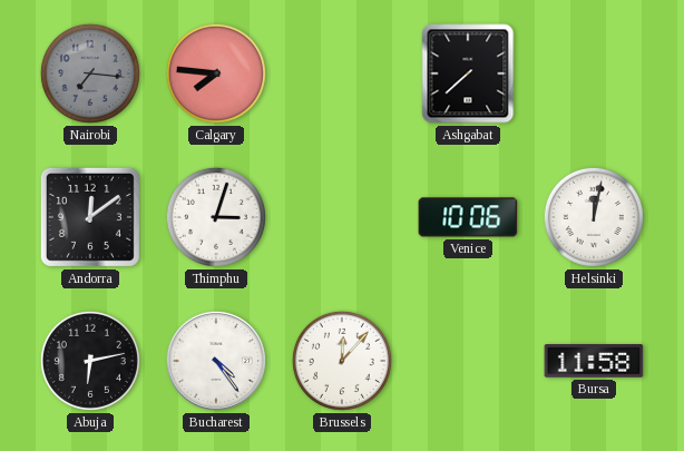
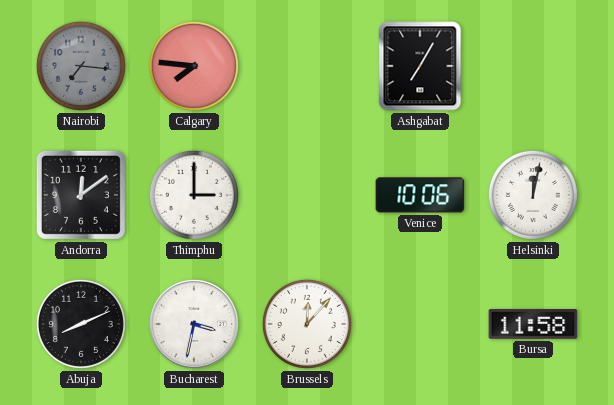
Ashgabat: 7:38 -> 7:05 (420, 66)
Thimphu: 3:03 -> 3:00 (194, 195)
Abuja: 6:13 -> 8:11 (81, 324)
Bucharest: 4:24 -> 3:32 (194, 324)
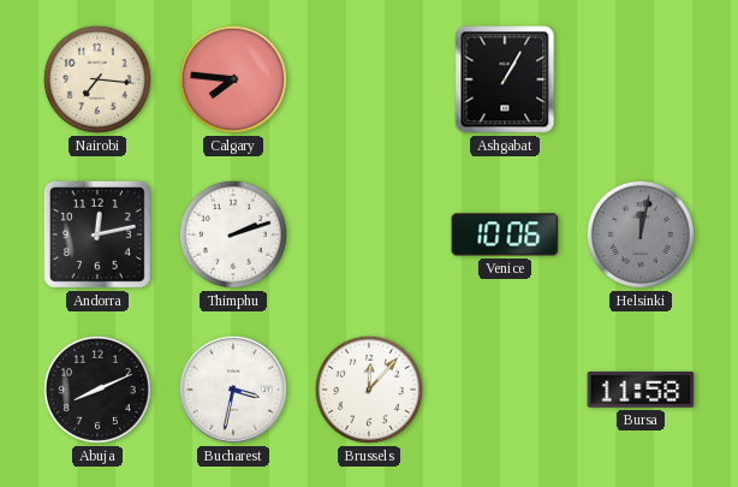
Nairobi dial: grey -> cream (97, 79)
Ashgabat: 7:05 -> 1:05 (505, 79)
Andorra: 12:09 -> 12:13 (97, 234)
Thimphu: 3:00 -> 2:12 (233, 234)
Helsinki dial: white -> grey (641, 234)
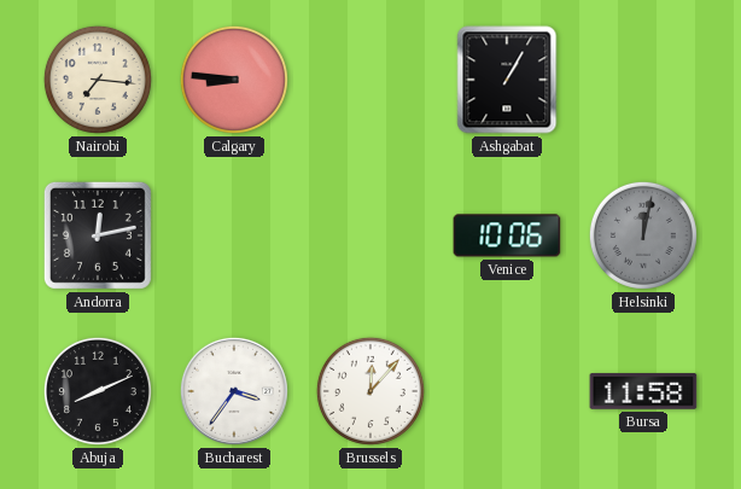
Calgary: 7:46 -> 8:46 (234, 80)
Thimphu: 2:12 -> none (233, 234)
Bucharest: 3:32 -> 3:36 (234, 391)
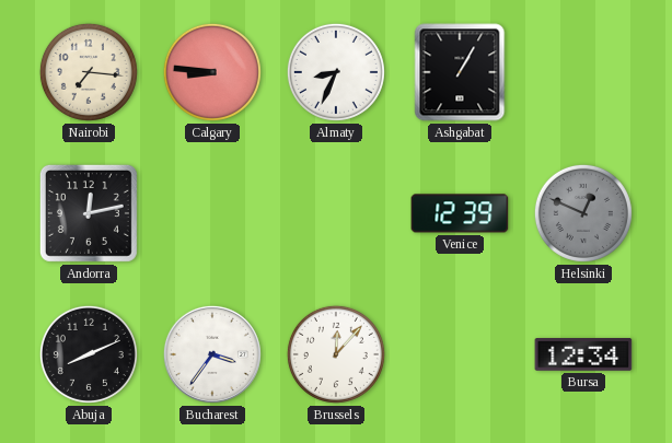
Almaty: none -> 8:34 (336, 72)
Venice: 10:06 -> 12:39 (460, 213)
Helsinki: 12:02 -> 12:49 (583, 213)
Bursa: 11:58 -> 12:34 (583, 355)
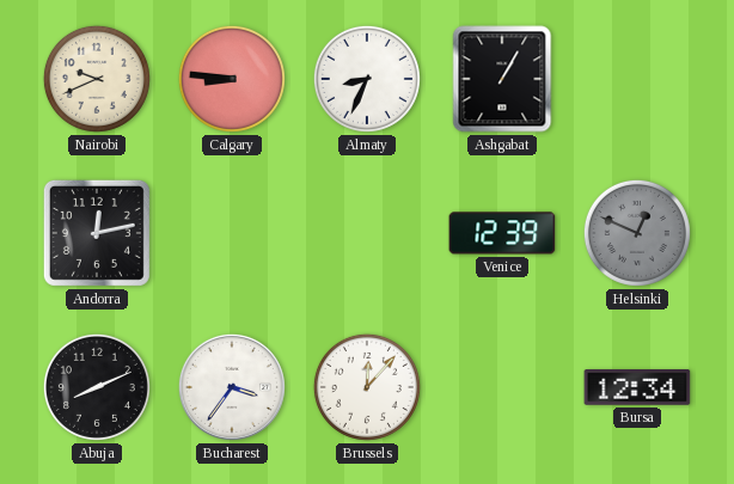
Nairobi: 7:16 -> 9:41 (97, 79)
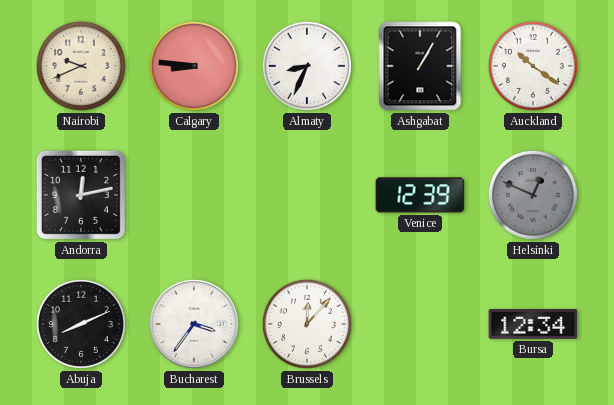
Auckland: none -> 10:21 (533, 66)
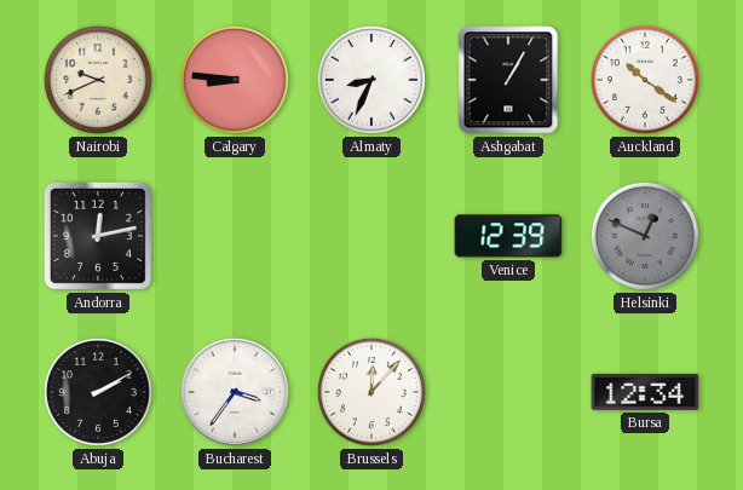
Abuja: 8:11 -> 2:10 (98, 392)
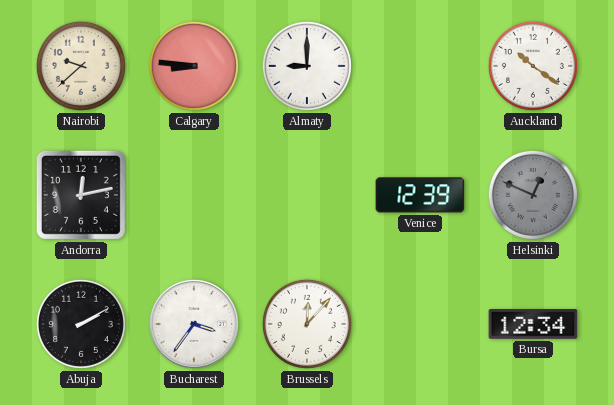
Nairobi: 9:41 -> 9:38 (81, 66)
Almaty: 8:34 -> 9:00 (307, 66)
Ashgabat: 1:05 -> none (508, 80)
